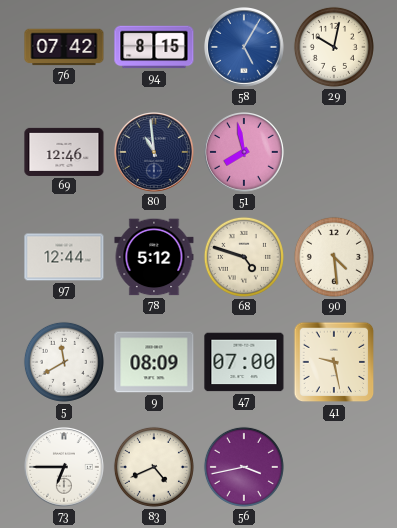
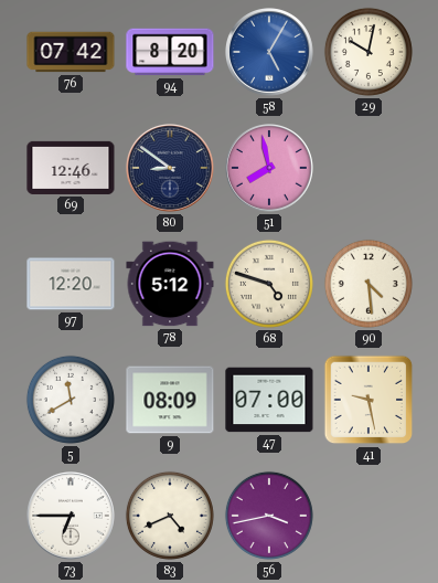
94: 8:15 -> 8:20 (170, 52)
80: 10:59 -> 8:51 (171, 169)
97: 12:44 -> 12:20 (71, 284)
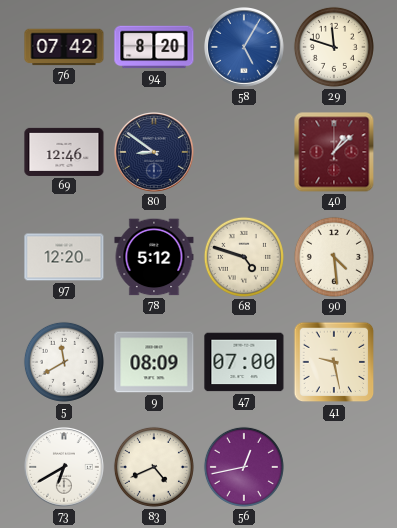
29: 10:02 -> 11:48 (334, 47)
51: 7:58 -> none (270, 169)
40: none -> 1:08 (334, 152)
73: 6:45 -> 6:40 (65, 468)
56: 3:43 -> 12:43 (244, 467)
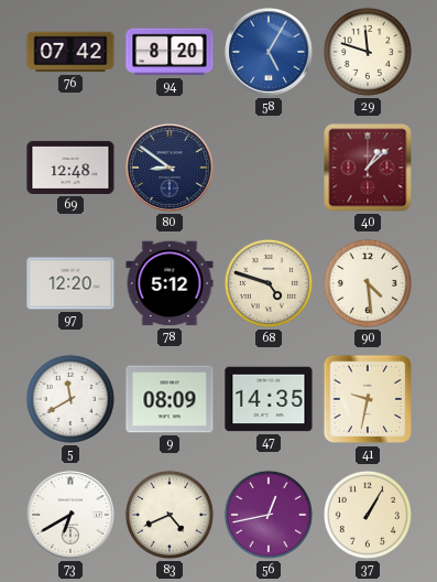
69: 12:46 -> 12:48 (70, 168)
47: 07:00 -> 14:35 (269, 399)
41: 9:28 -> 9:32 (368, 399)
37: none -> 1:05 (368, 515)
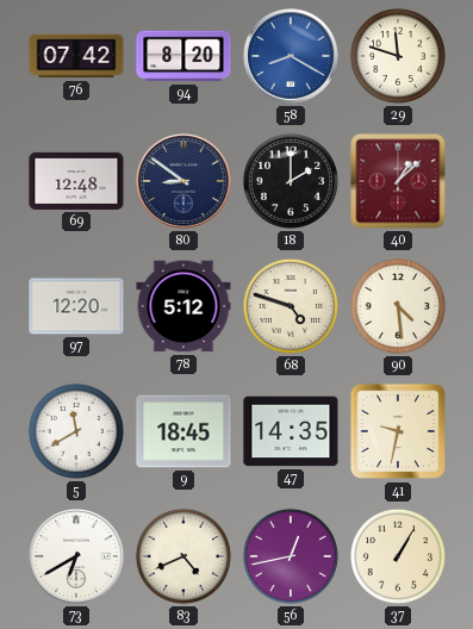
58: 5:05 -> 8:20 (292, 57)
18: none -> 2:00 (291, 181)
9: 08:09 -> 18:45 (183, 431)
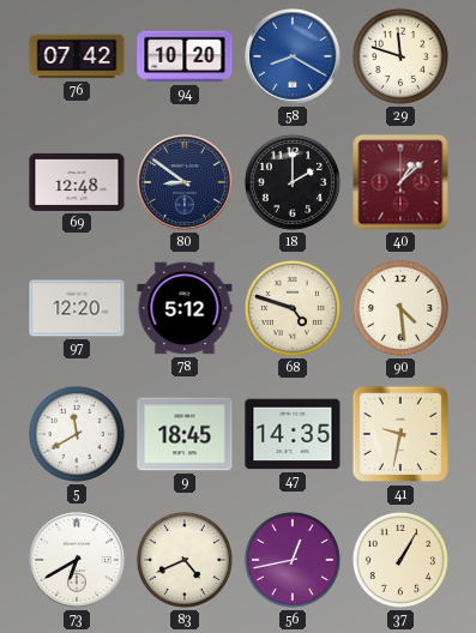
94: 8:20 -> 10:20 (185, 56)
